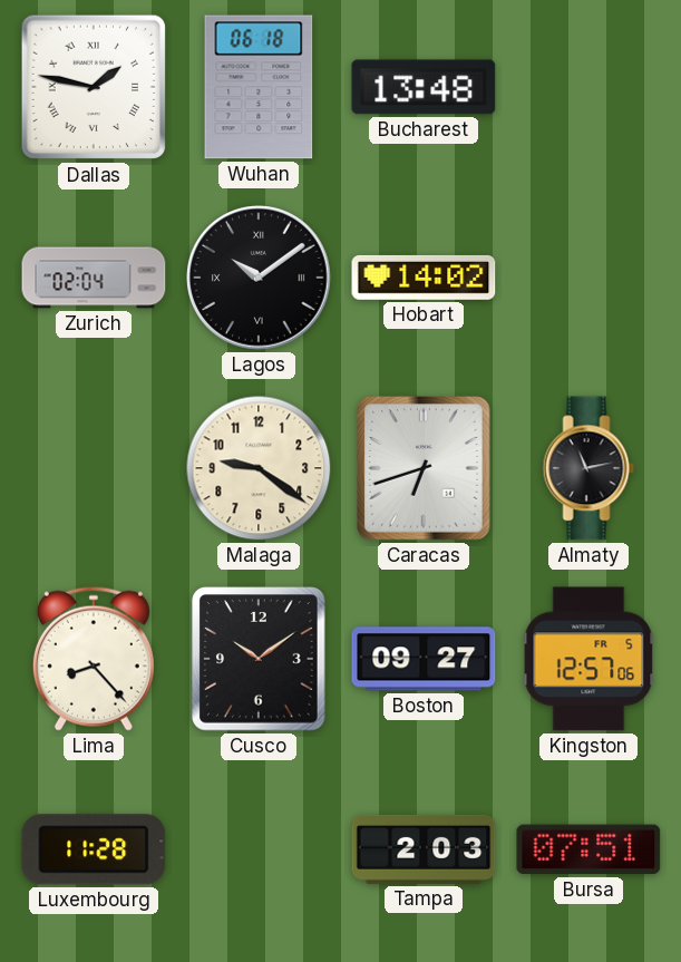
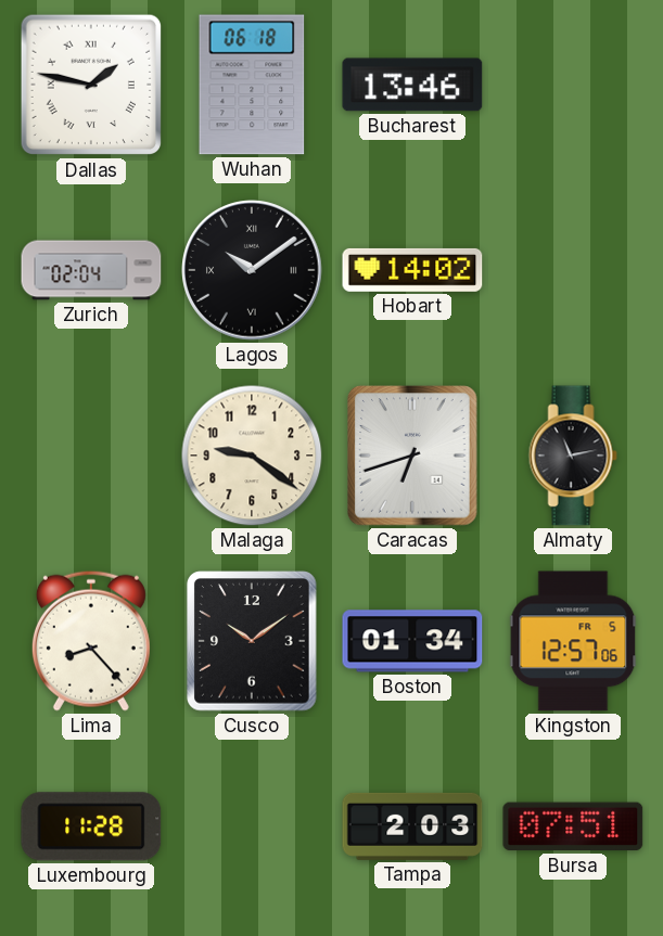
Bucharest: 13:48 -> 13:46 (412, 85)
Boston: 09:27 -> 01:34 (412, 641)
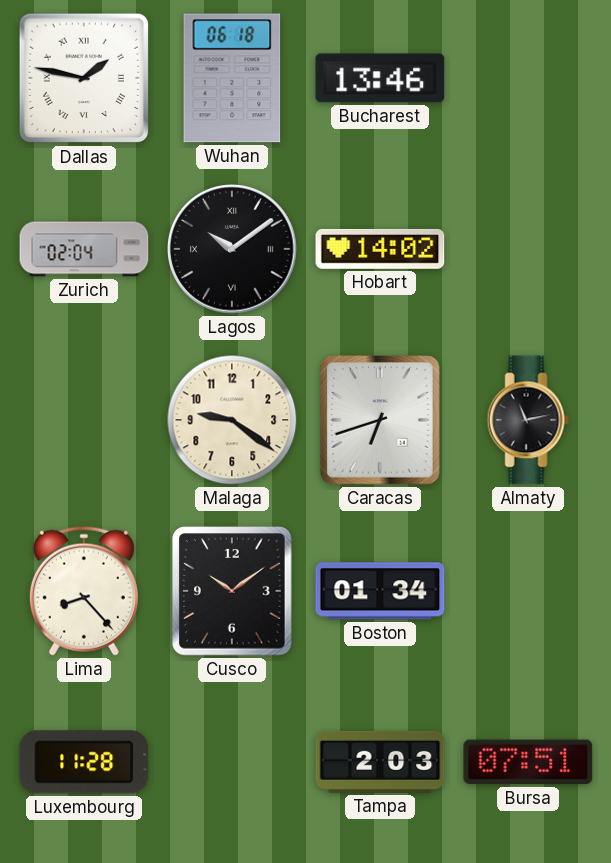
Kingston: 12:57 -> none (573, 641)
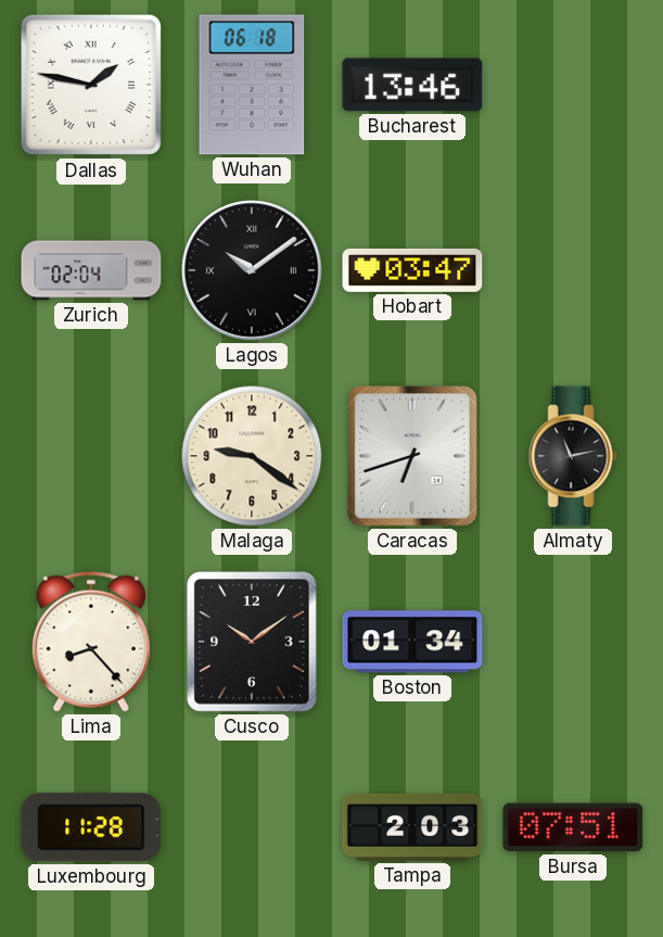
Hobart: 14:02 -> 03:47 (412, 270)
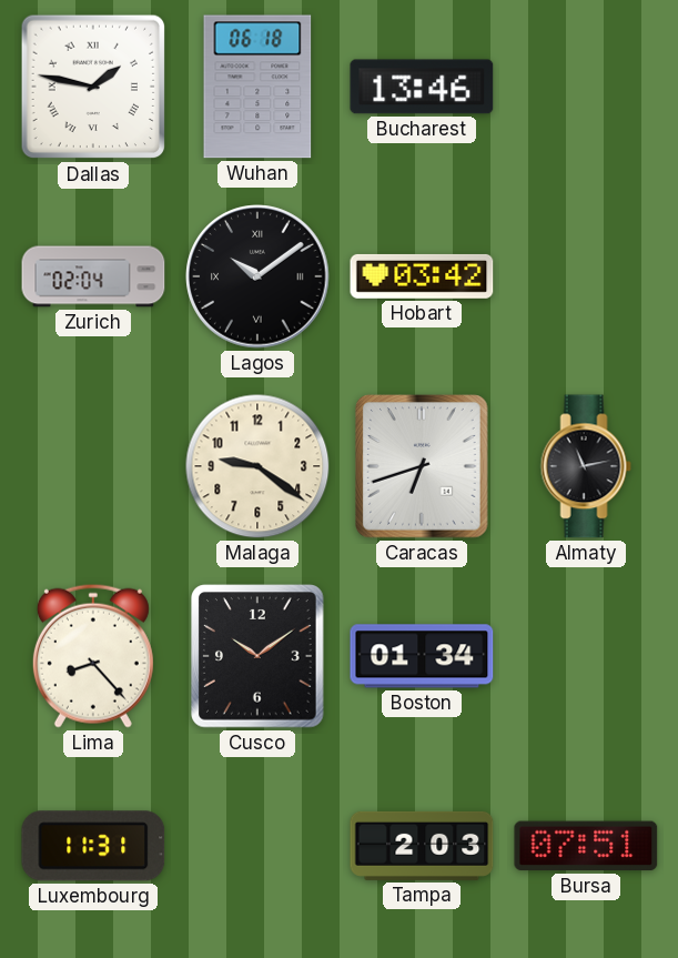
Hobart: 03:47 -> 03:42 (422, 276)
Luxembourg: 11:28 -> 11:31 (93, 846)
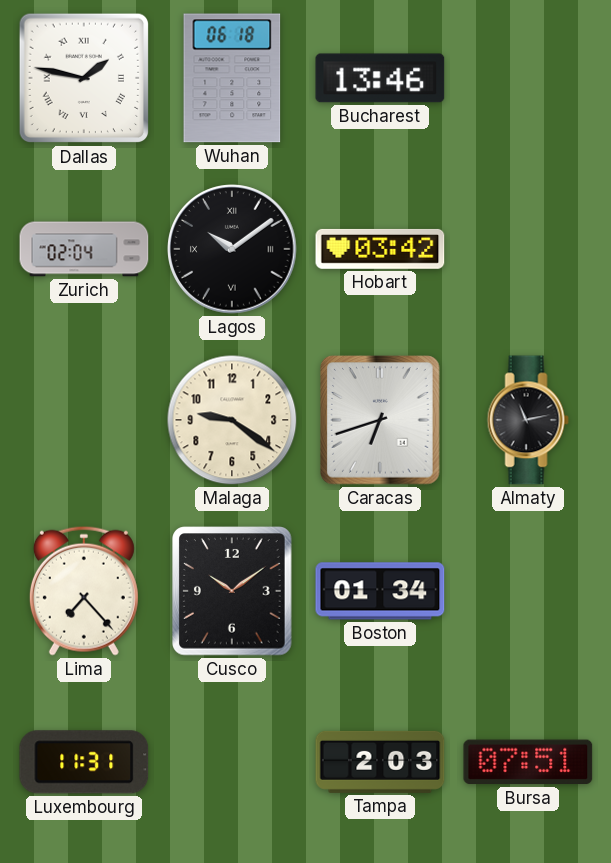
Lima: 8:23 -> 7:23 (84, 591)
